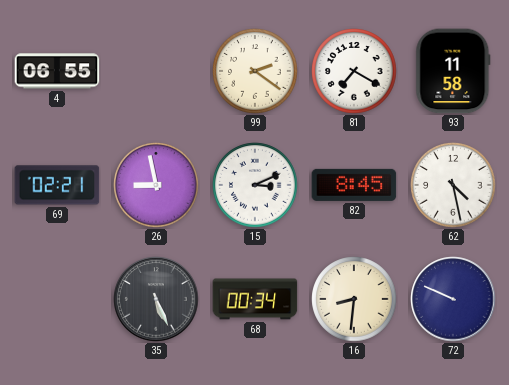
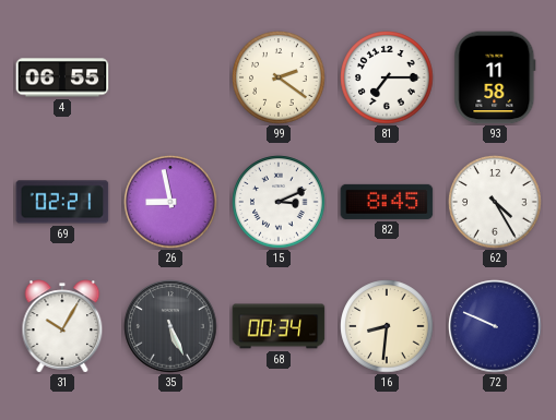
81: 7:20 -> 7:15 (387, 77)
62: 4:28 -> 4:25 (495, 202)
31: none -> 10:05 (62, 326)
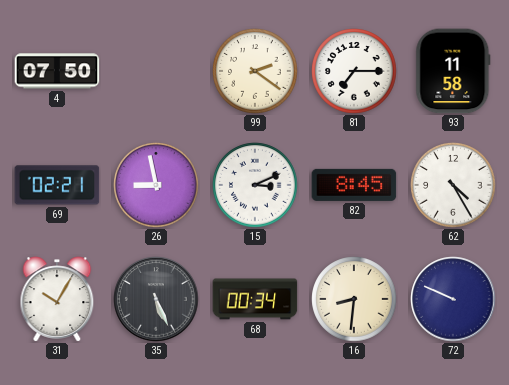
4: 06:55 -> 07:50 (57, 71)
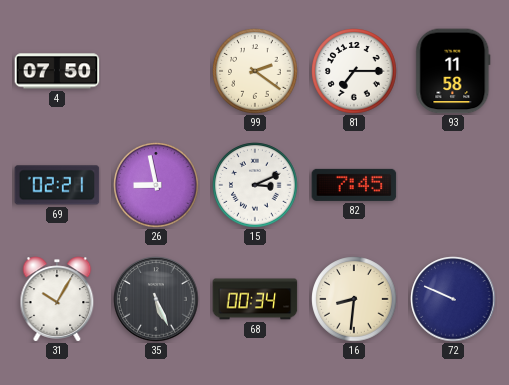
82: 8:45 -> 7:45 (354, 185)
62: 4:25 -> none (453, 185)
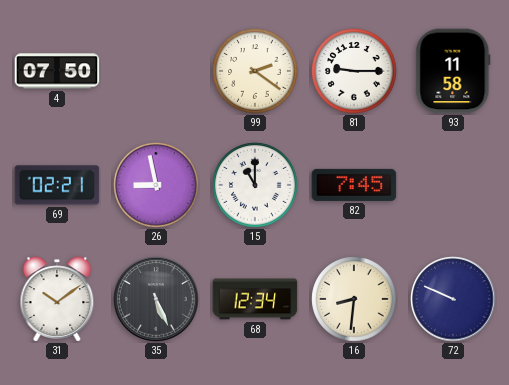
81: 7:15 -> 9:15 (354, 71)
15: 3:11 -> 11:00 (255, 185)
31: 10:05 -> 10:09 (57, 299)
68: 00:34 -> 12:34 (255, 299)
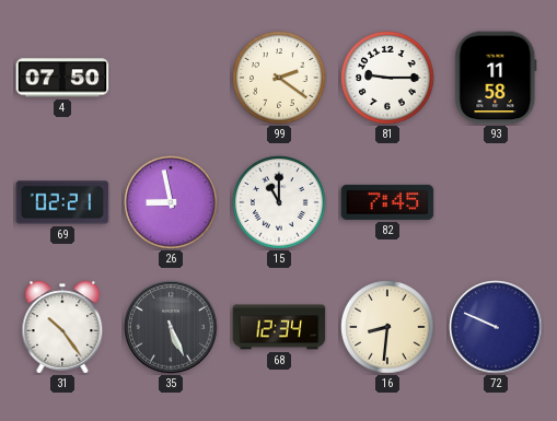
31: 10:09 -> 10:24 (62, 327)
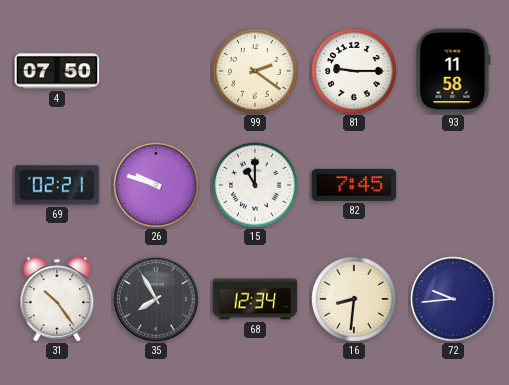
26: 8:58 -> 9:48 (156, 185)
35: 5:26 -> 7:55 (156, 299)
72: 9:49 -> 9:44 (453, 299)
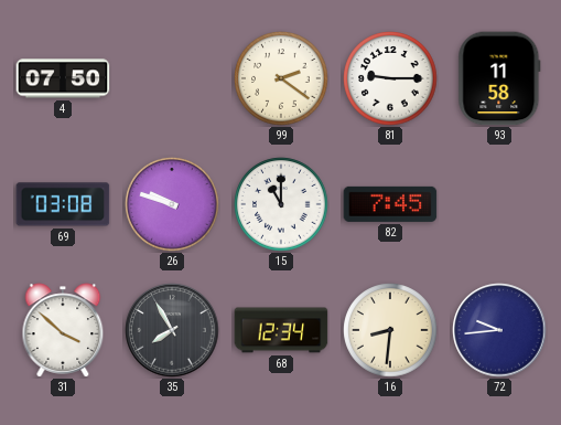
69: 02:21 -> 03:08 (63, 204)
31: 10:24 -> 3:52 (63, 330)
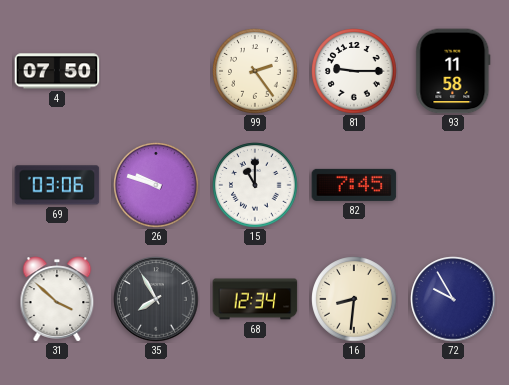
99: 2:21 -> 2:24 (255, 71)
69: 03:08 -> 03:06 (57, 185)
72: 9:44 -> 9:55 (453, 299)
